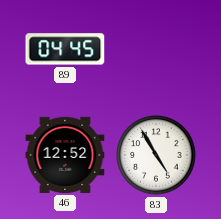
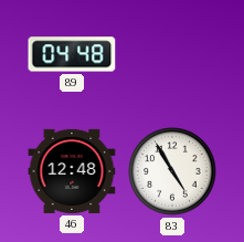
89: 04:45 -> 04:48 (72, 54)
46: 12:52 -> 12:48 (72, 171)
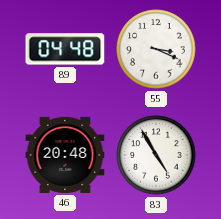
55: none -> 3:19 (156, 49)
46: 12:48 -> 20:48 (65, 155)
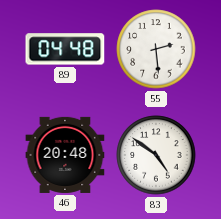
55: 3:19 -> 2:29 (156, 49)
83: 4:55 -> 4:51 (156, 155)
